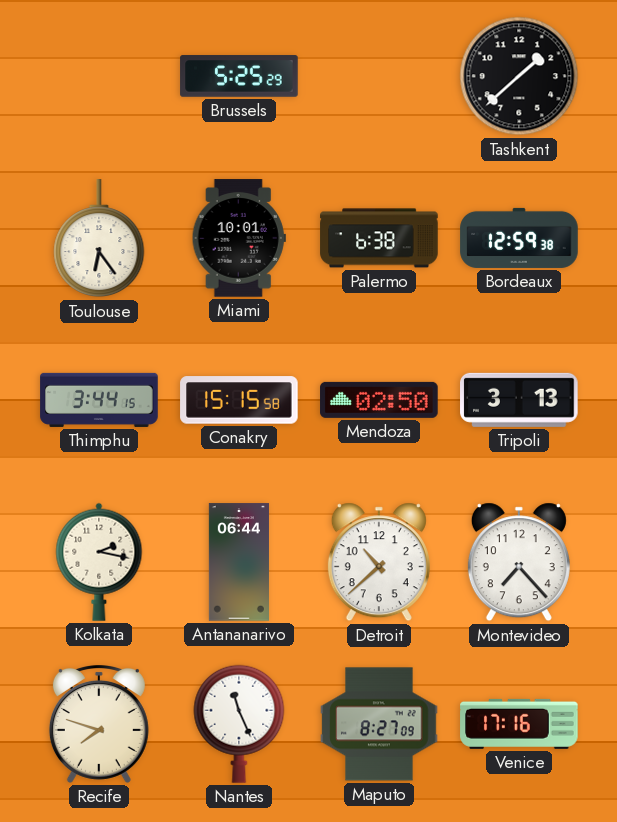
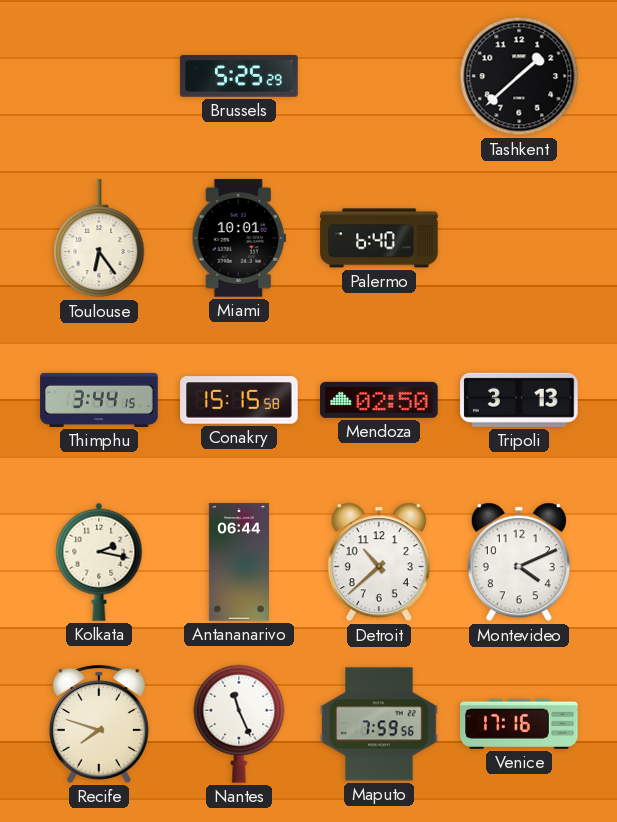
Palermo: 6:38 -> 6:40 (379, 238)
Bordeaux: 12:59 -> none (519, 238)
Montevideo: 7:23 -> 4:11 (519, 562)
Maputo: 8:27 -> 7:59 (379, 724)
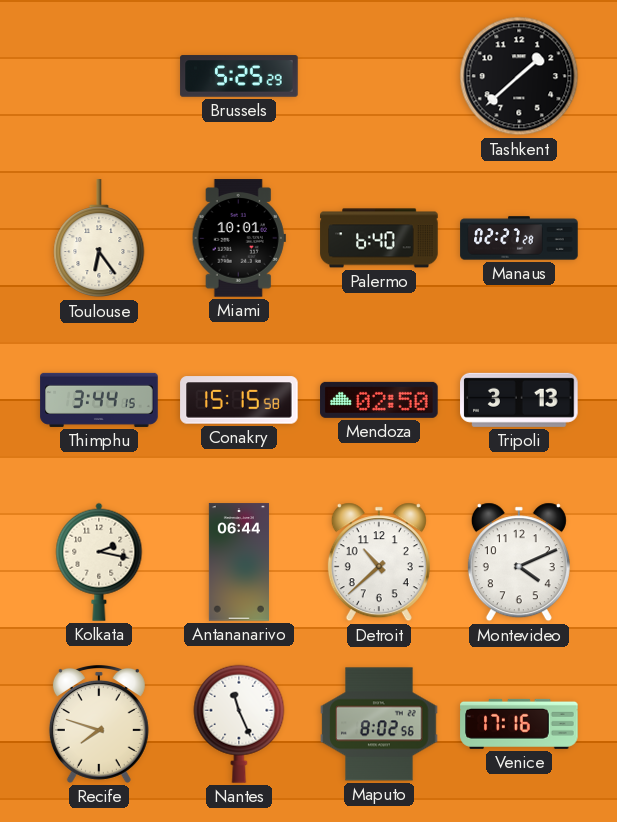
Manaus: none -> 02:27 (519, 238)
Maputo: 7:59 -> 8:02 (379, 724)
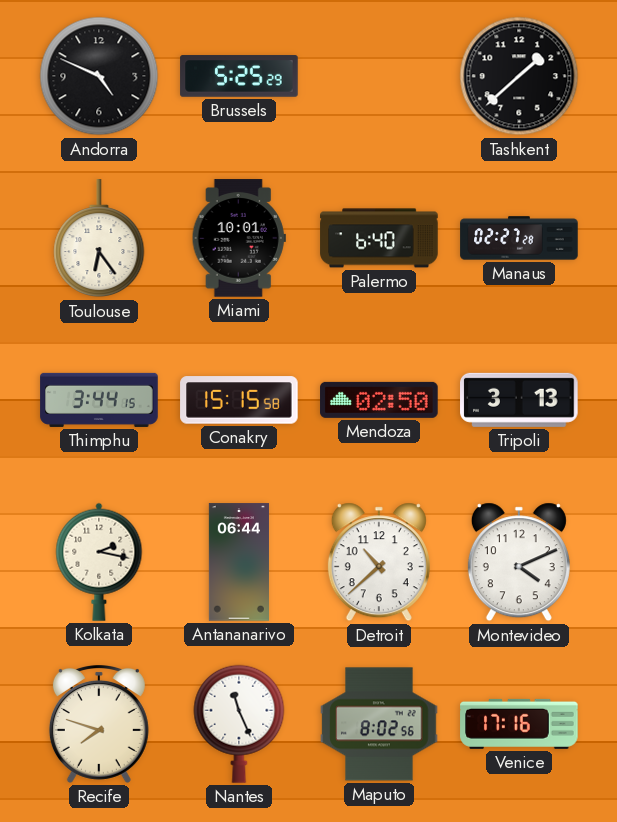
Andorra: none -> 4:49 (99, 76)
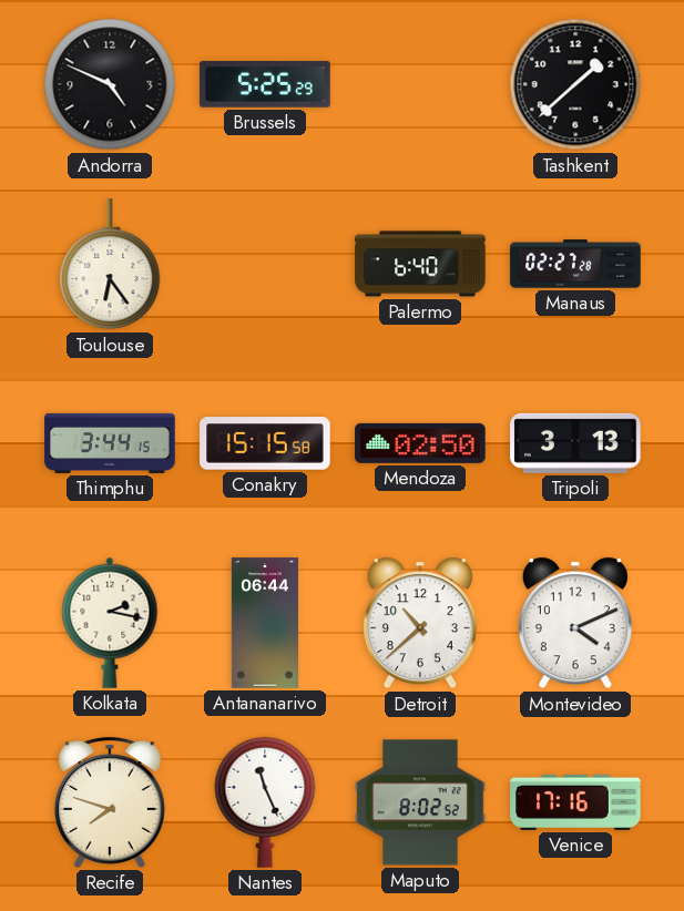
Miami: 10:01 -> none (239, 238)
Maputo: 8:02:56 -> 8:02:52 (420, 802)
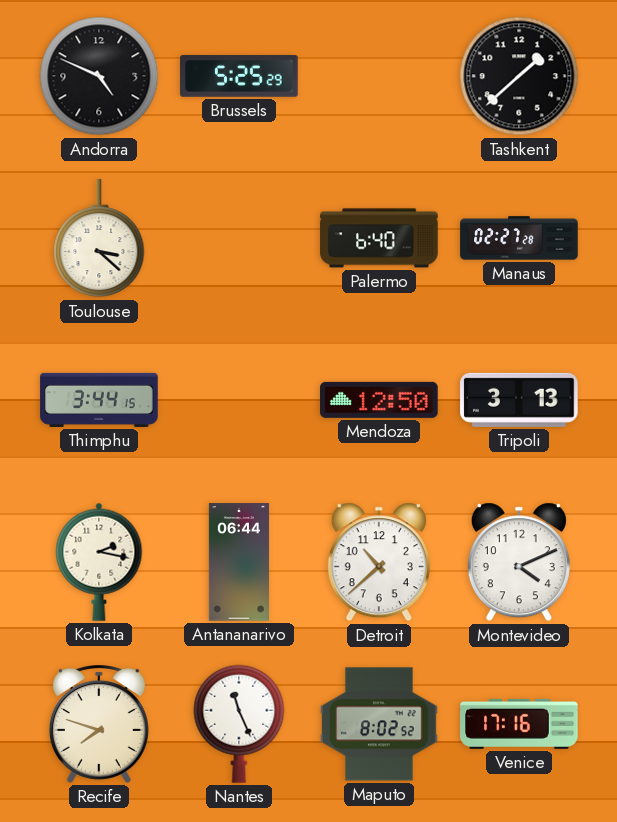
Toulouse: 6:24 -> 3:22 (99, 239)
Conakry: 15:15 -> none (265, 443)
Mendoza: 02:50 -> 12:50 (379, 400)
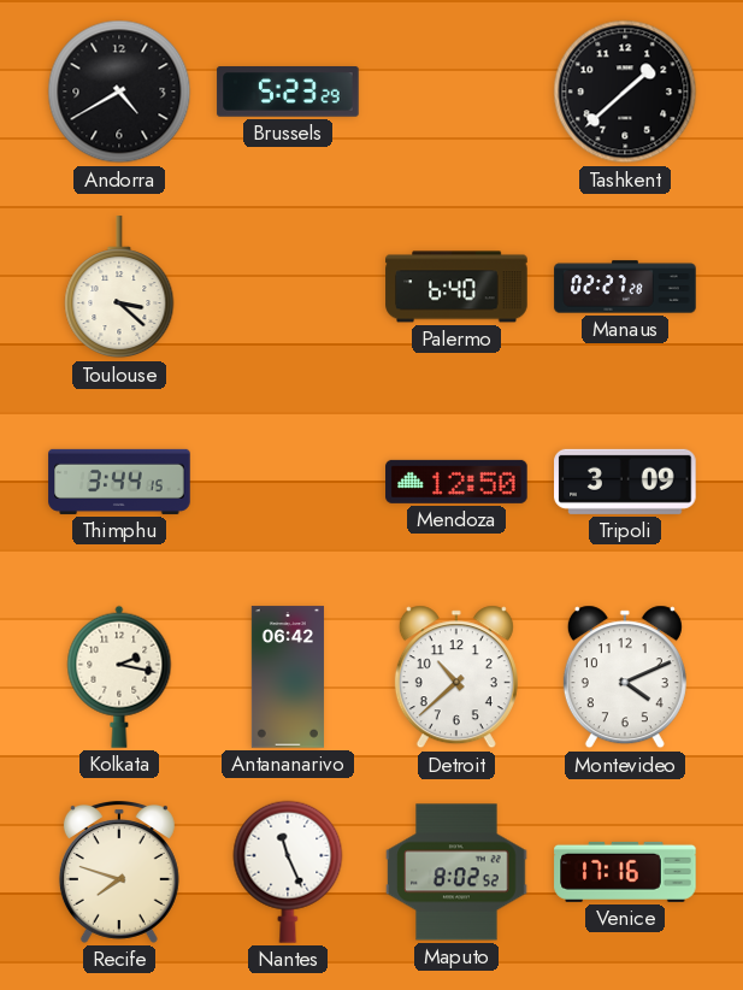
Andorra: 4:49 -> 4:40 (119, 92)
Brussels: 5:25 -> 5:23 (288, 92)
Tripoli: 3:13 -> 3:09 (625, 482)
Antananarivo: 06:44 -> 06:42 (288, 677)
